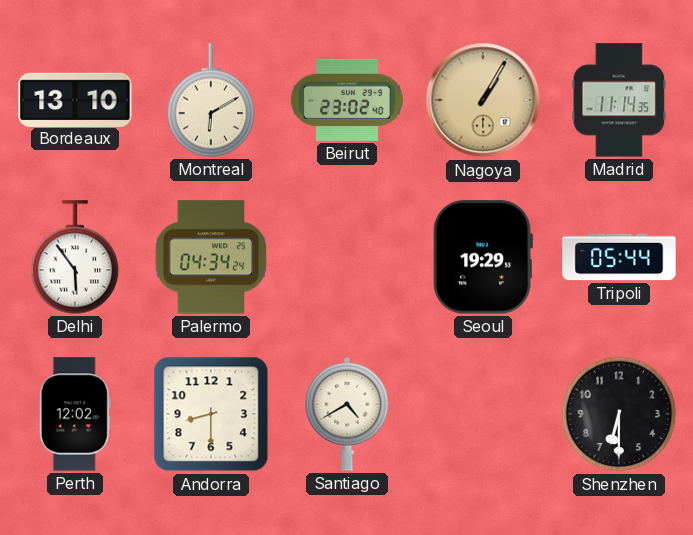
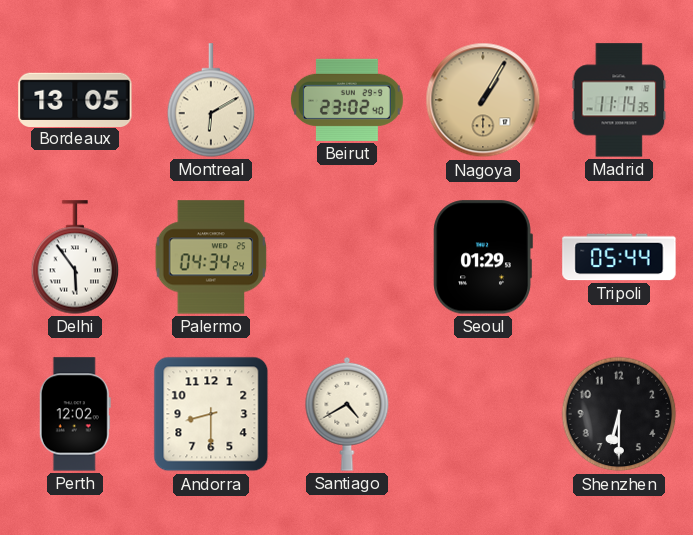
Bordeaux: 13:10 -> 13:05 (75, 99)
Seoul: 19:29 -> 01:29 (483, 257)
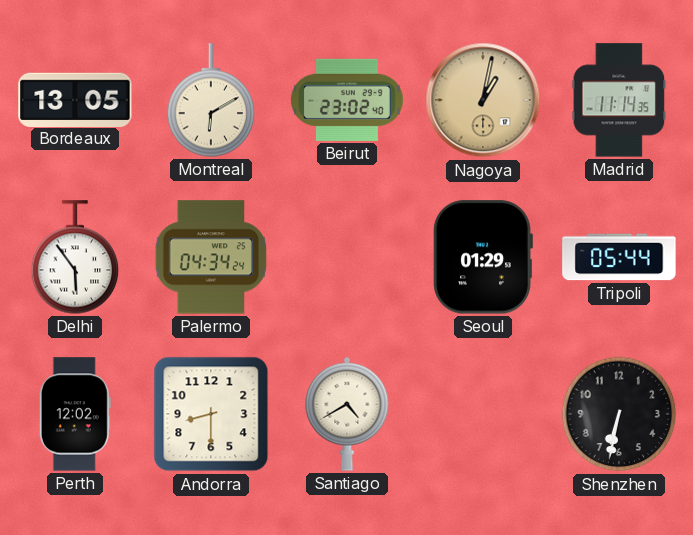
Nagoya: 1:05 -> 1:02 (483, 100)
Shenzhen: 6:30 -> 6:32 (619, 414)
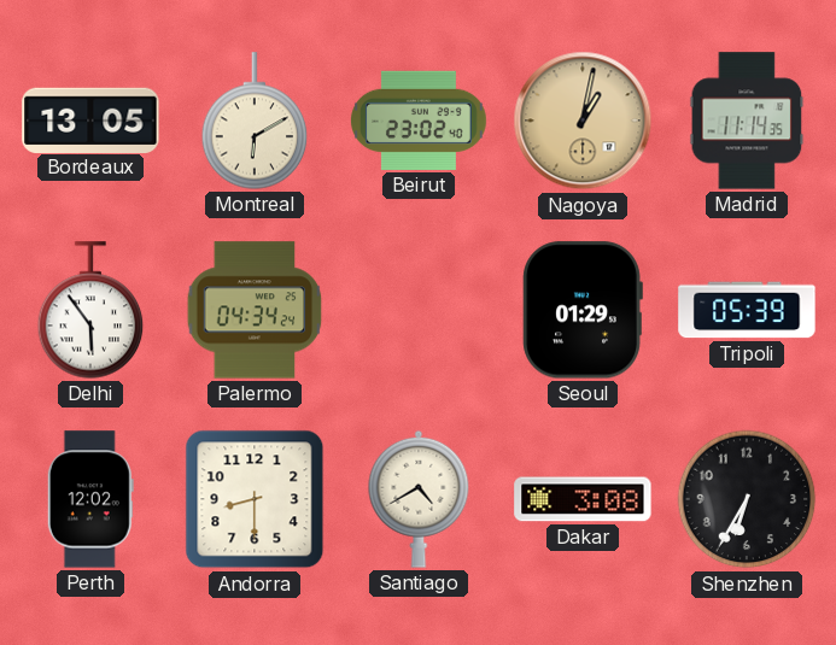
Tripoli: 05:44 -> 05:39 (747, 310)
Dakar: none -> 3:08 (583, 499)
Shenzhen: 6:32 -> 6:35 (747, 499)
